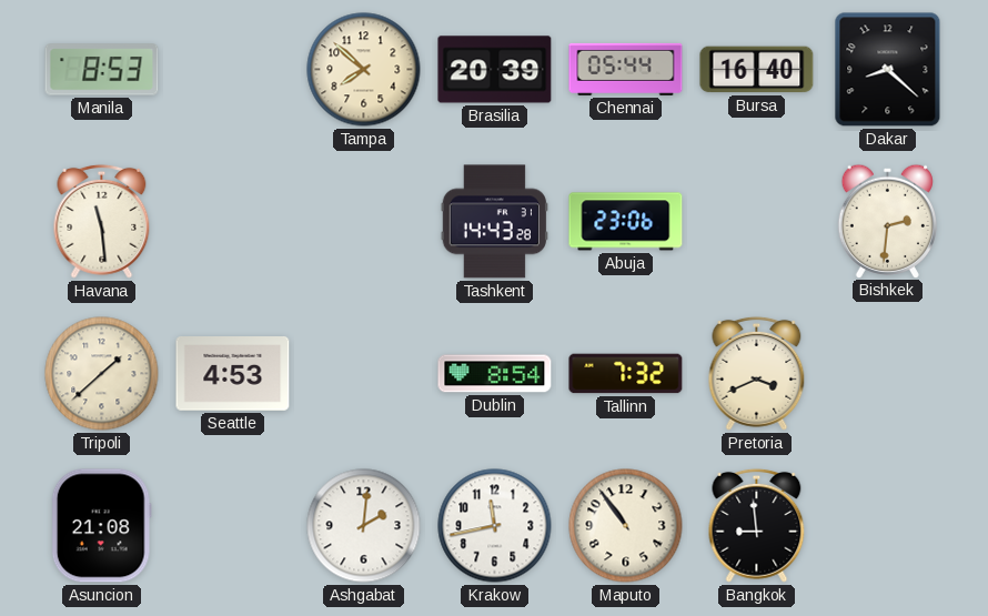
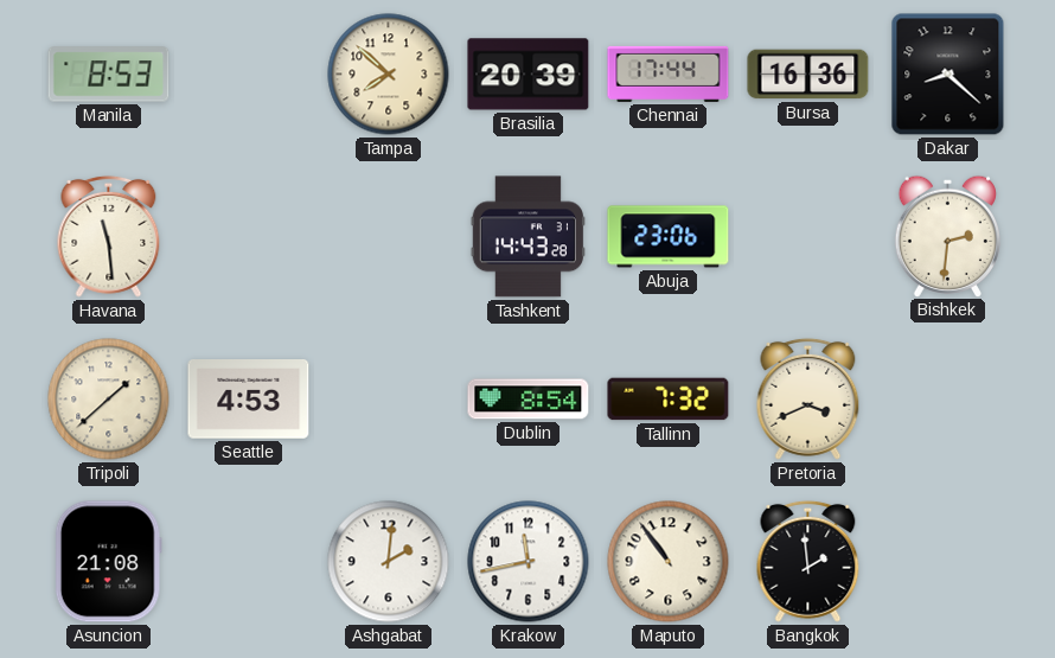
Chennai: 05:44 -> 17:44 (669, 74)
Bursa: 16:40 -> 16:36 (808, 75)
Bangkok: 8:59 -> 1:59 (808, 561)
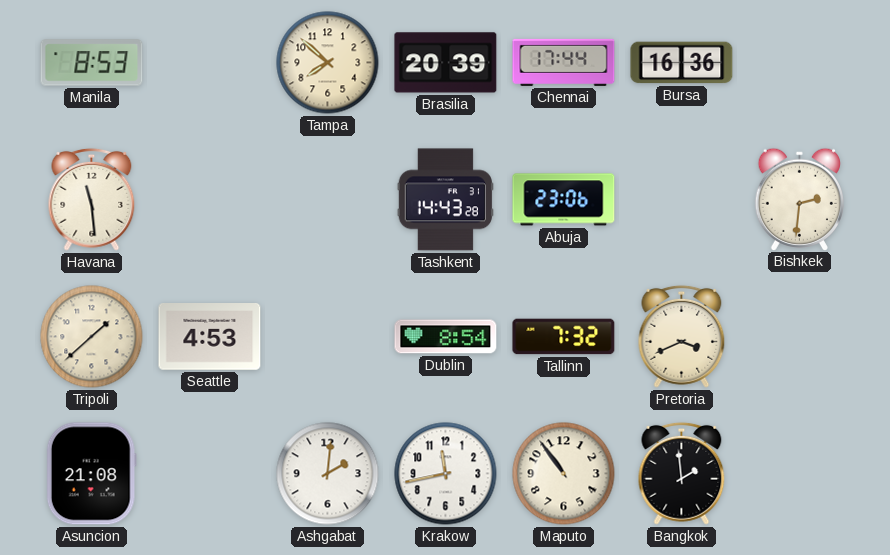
Dakar: 8:22 -> none (948, 75)
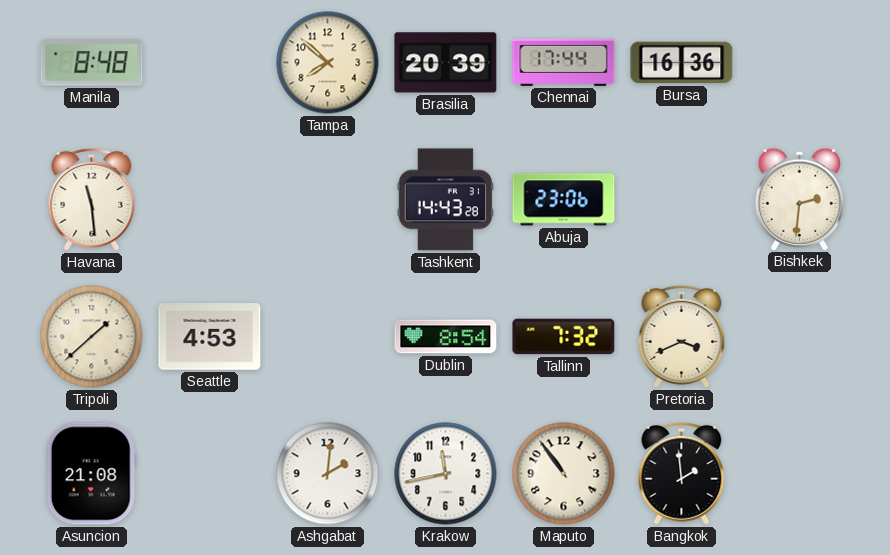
Manila: 8:53 -> 8:48 (92, 63)
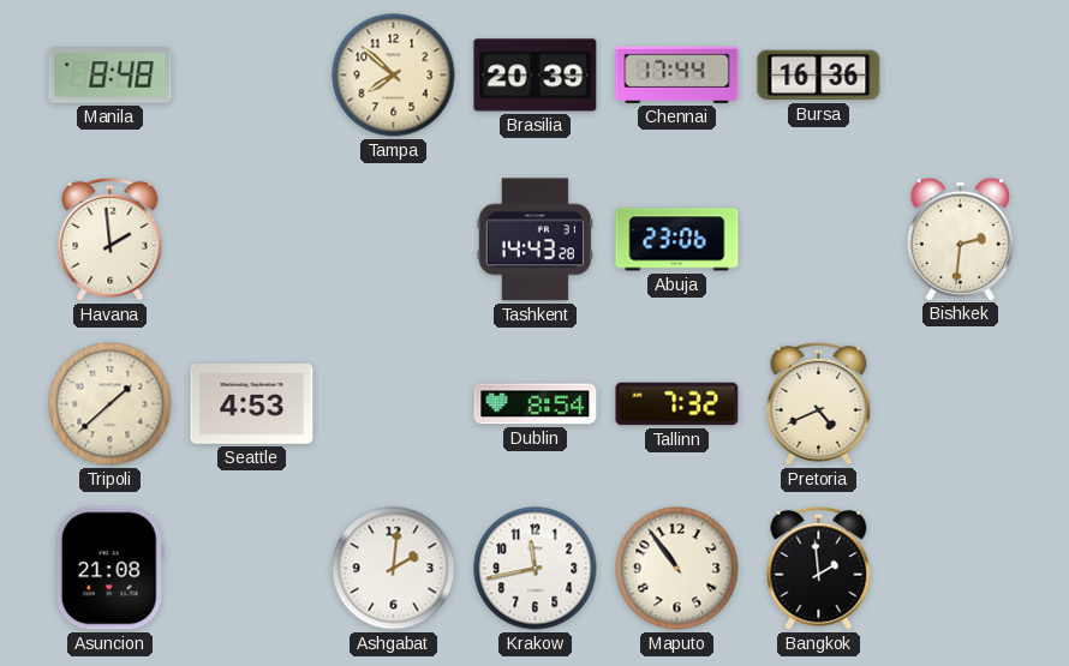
Havana: 11:29 -> 1:59 (111, 239)
Pretoria: 3:41 -> 4:41 (819, 403)
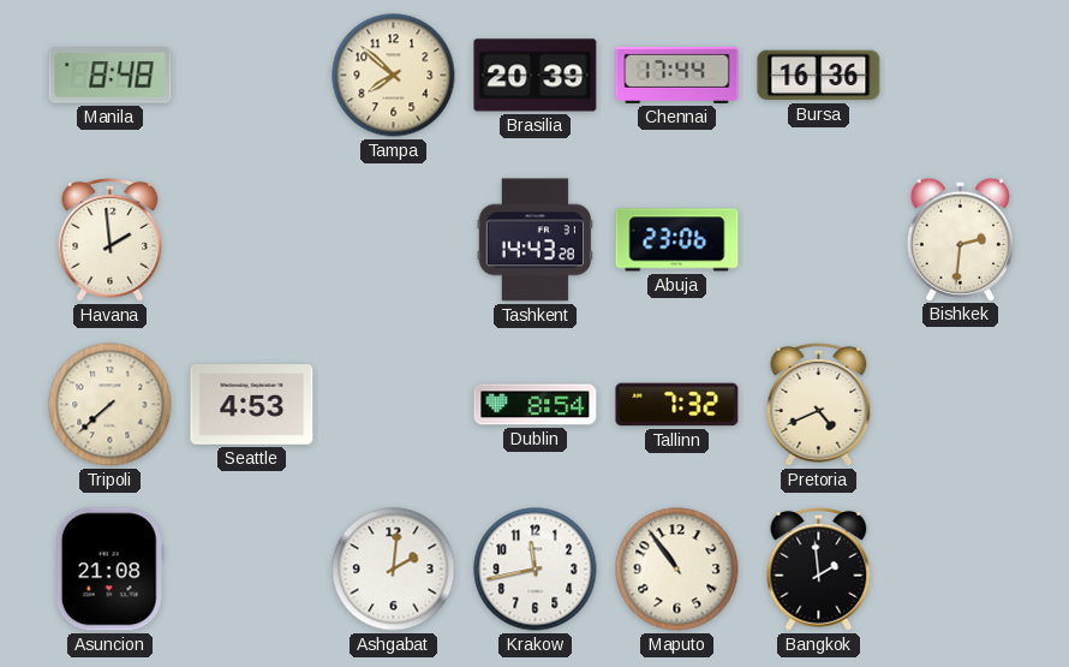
Tripoli: 1:38 -> 7:38 (111, 405)
